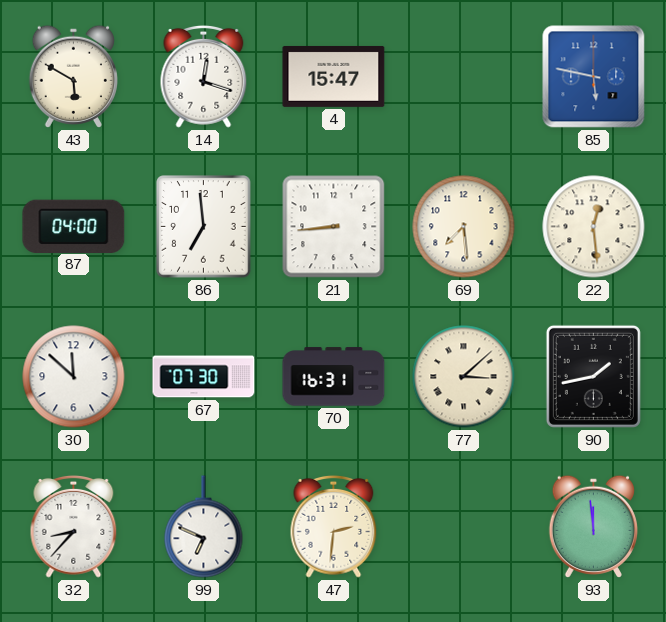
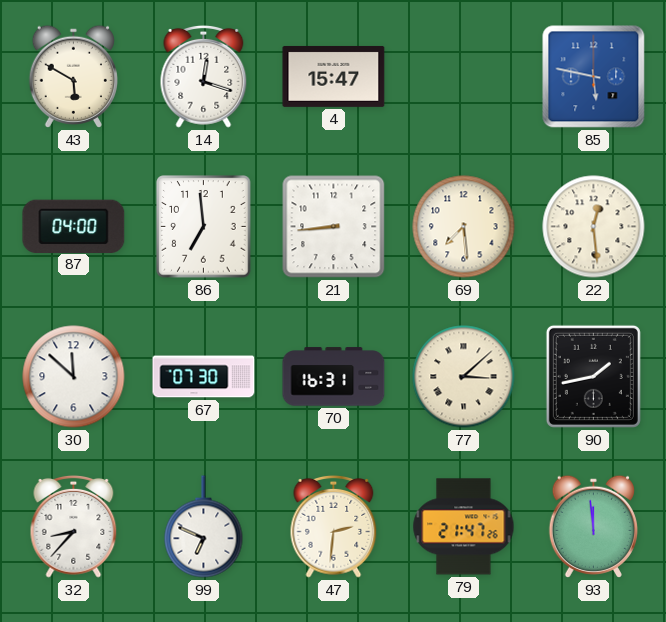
79: none -> 21:47 (464, 527)
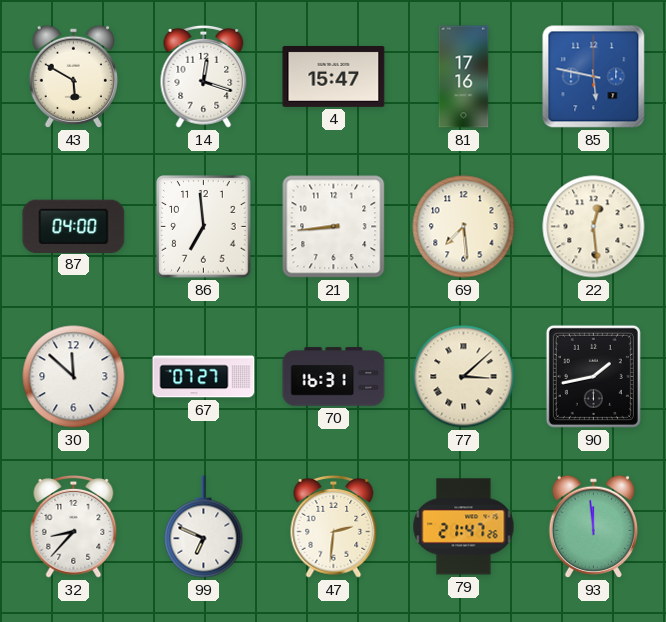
81: none -> 17:16 (464, 77)
67: 07:30 -> 07:27 (204, 377)
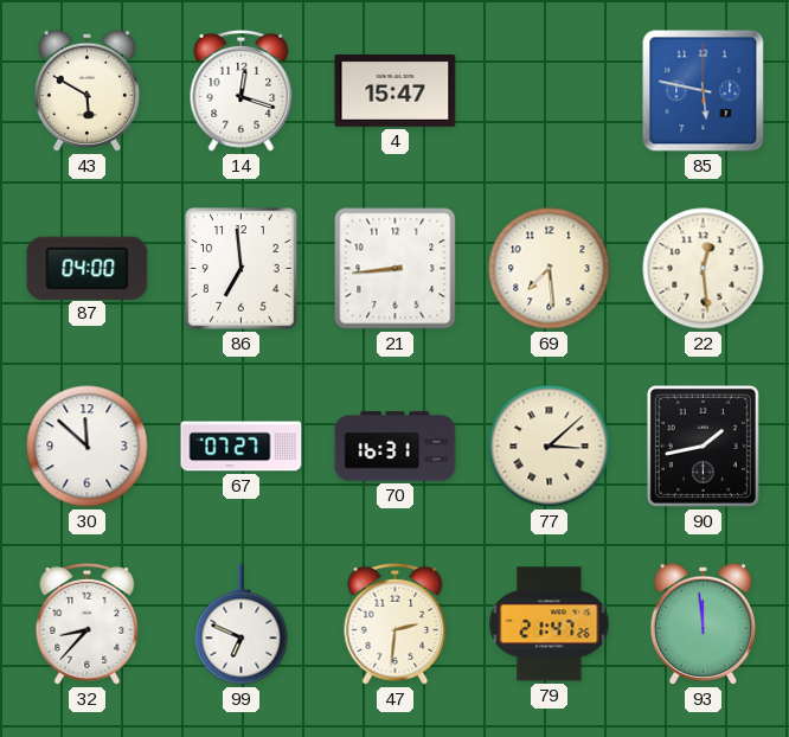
81: 17:16 -> none (464, 77)
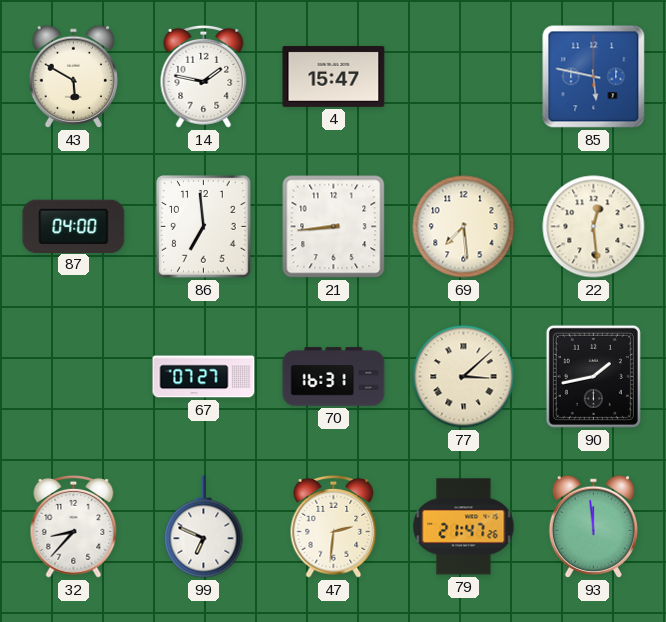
14: 12:18 -> 1:47 (204, 76)
30: 11:52 -> none (88, 447)
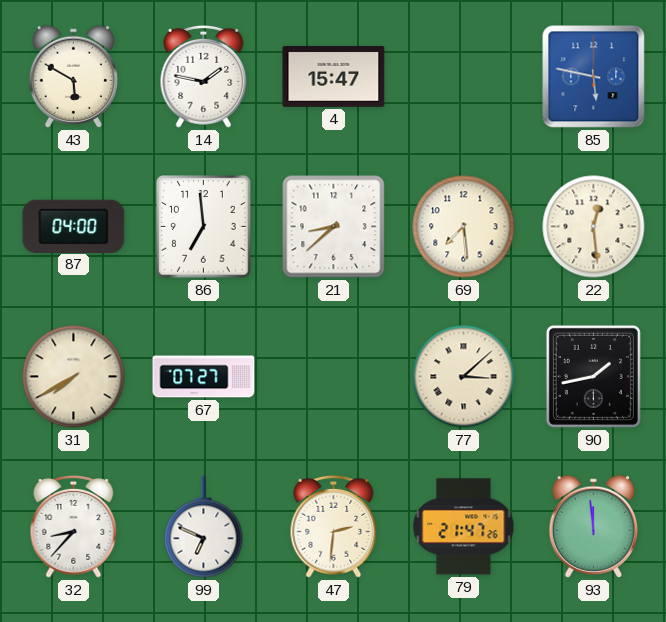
21: 8:44 -> 8:38 (334, 227)
31: none -> 7:40 (74, 377)
70: 16:31 -> none (334, 377)
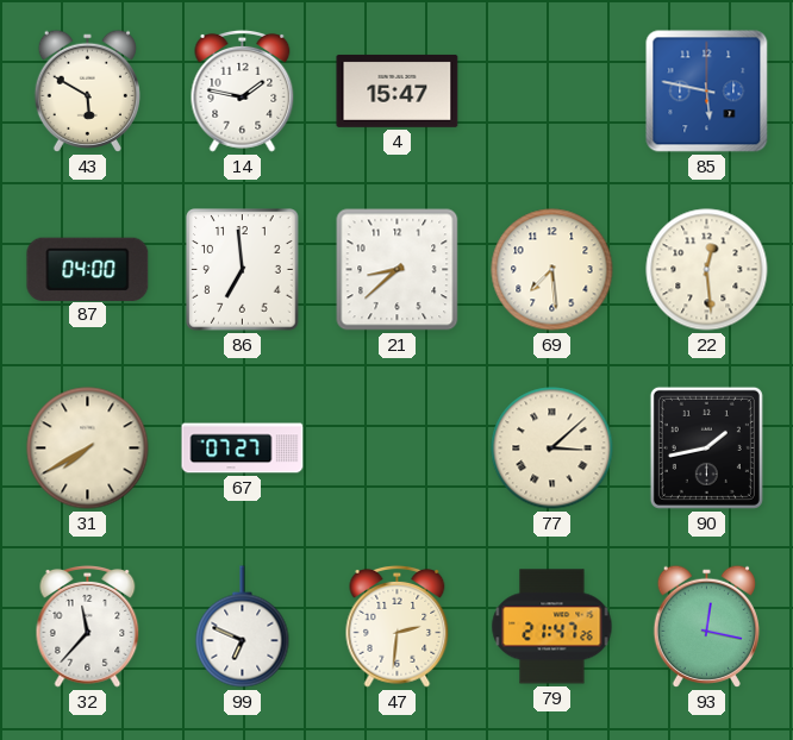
32: 8:37 -> 11:37 (88, 626)
93: 11:59 -> 12:17 (706, 626)
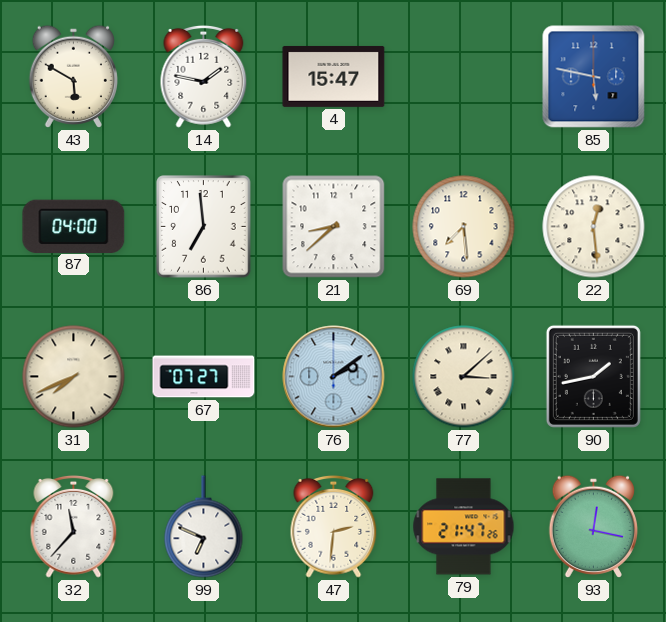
31: 7:40 -> 7:41 (74, 377)
76: none -> 2:09 (334, 377)
